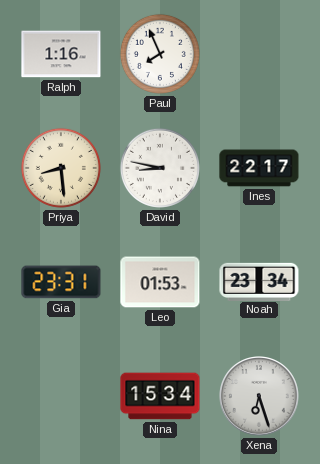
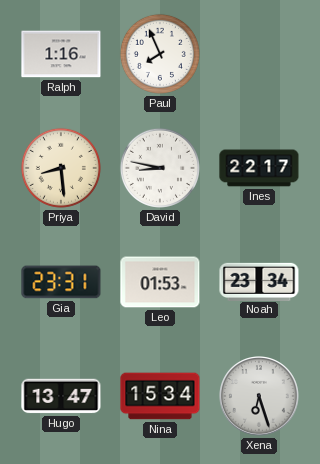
Hugo: none -> 13:47 (61, 396)
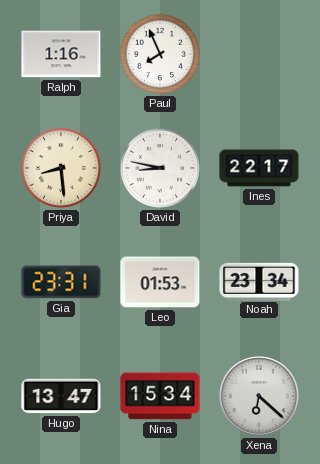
Xena: 6:27 -> 6:22 (260, 397)
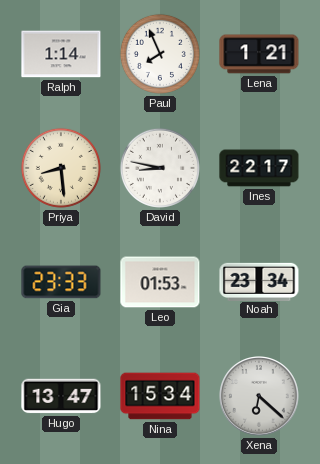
Ralph: 1:16 -> 1:14 (61, 54)
Lena: none -> 1:21 (259, 54)
Gia: 23:31 -> 23:33 (61, 282)
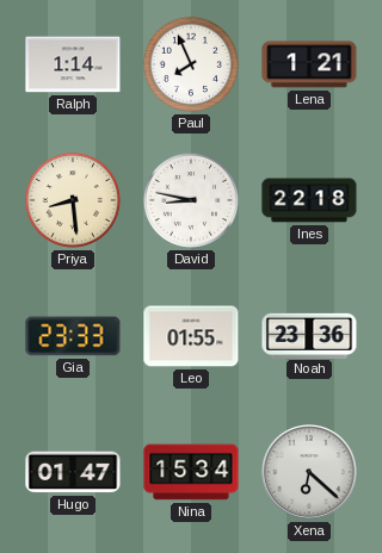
Ines: 22:17 -> 22:18 (309, 200)
Leo: 01:53 -> 01:55 (191, 336)
Noah: 23:34 -> 23:36 (309, 335)
Hugo: 13:47 -> 01:47 (73, 472)
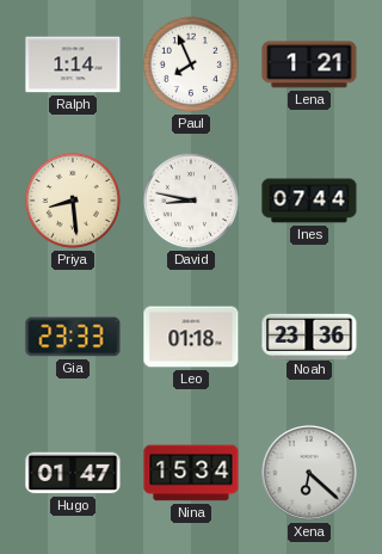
Ines: 22:18 -> 07:44 (309, 201)
Leo: 01:55 -> 01:18 (191, 337)
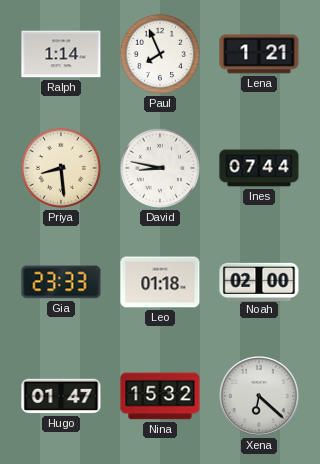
Noah: 23:36 -> 02:00 (259, 281)
Nina: 15:34 -> 15:32 (160, 396)
